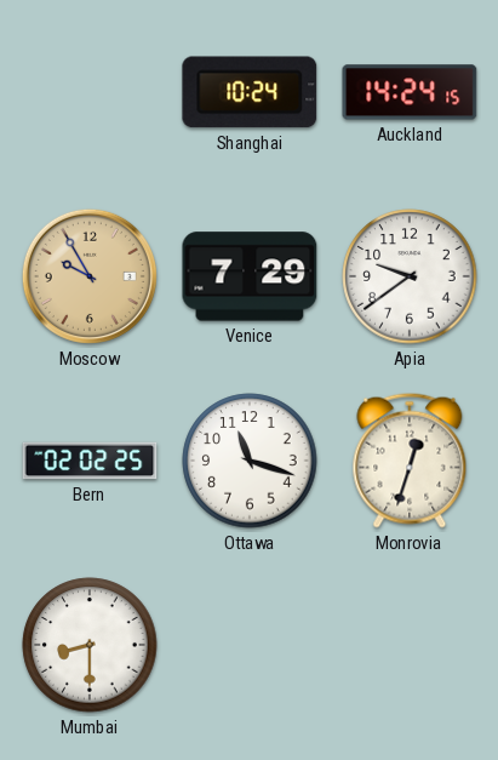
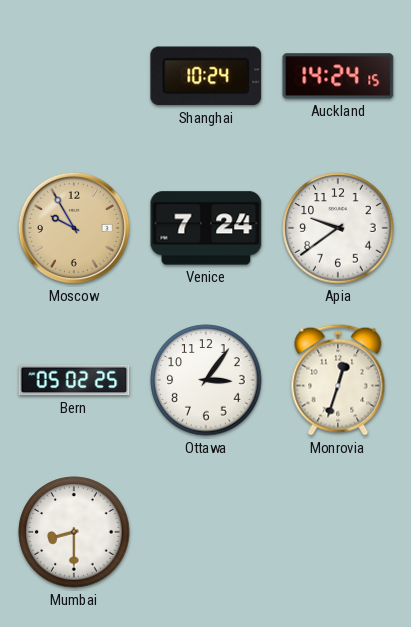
Venice: 7:29 -> 7:24 (206, 228)
Bern: 02:02 -> 05:02 (74, 380)
Ottawa: 11:18 -> 3:06 (206, 380)
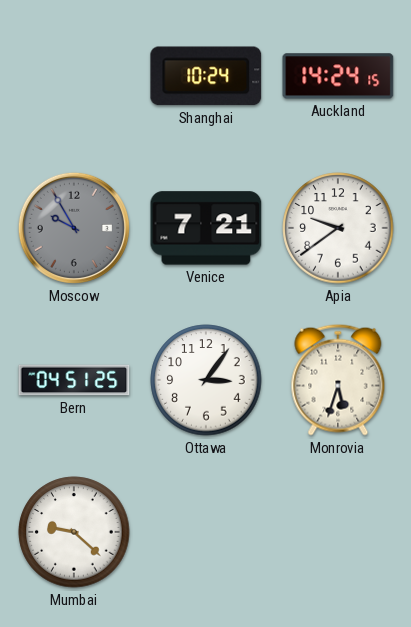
Moscow dial: champagne -> grey (74, 228)
Venice: 7:24 -> 7:21 (206, 228)
Bern: 05:02 -> 04:51 (74, 380)
Monrovia: 12:33 -> 5:33 (338, 380)
Mumbai: 8:30 -> 9:22 (74, 532)
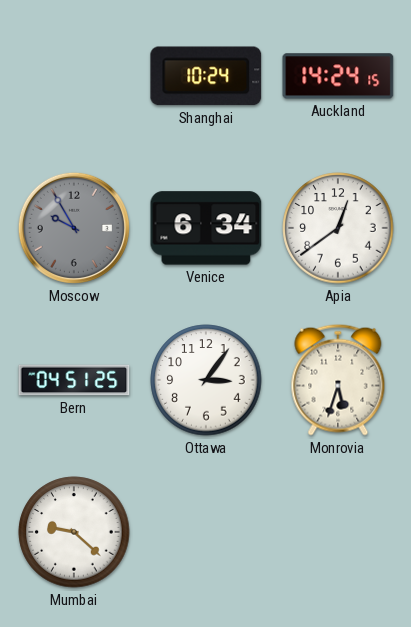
Venice: 7:21 -> 6:34 (206, 228)
Apia: 9:39 -> 12:39 (338, 228)
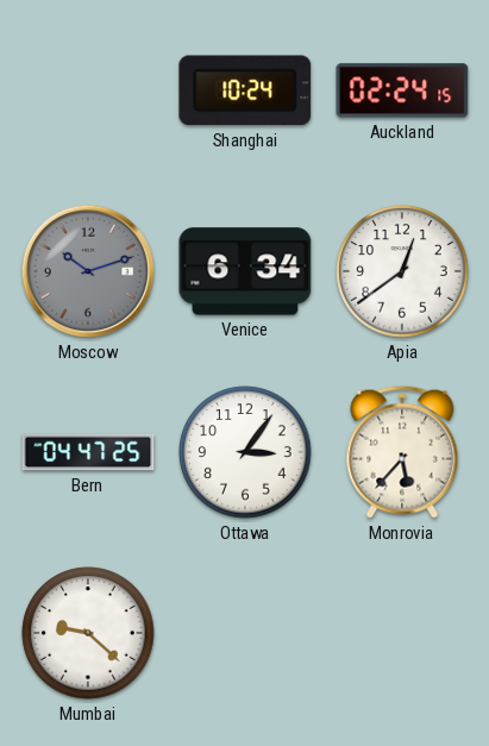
Auckland: 14:24 -> 02:24 (402, 90)
Moscow: 9:55 -> 10:12 (88, 271)
Bern: 04:51 -> 04:47 (88, 452)
Monrovia: 5:33 -> 5:37 (402, 452)
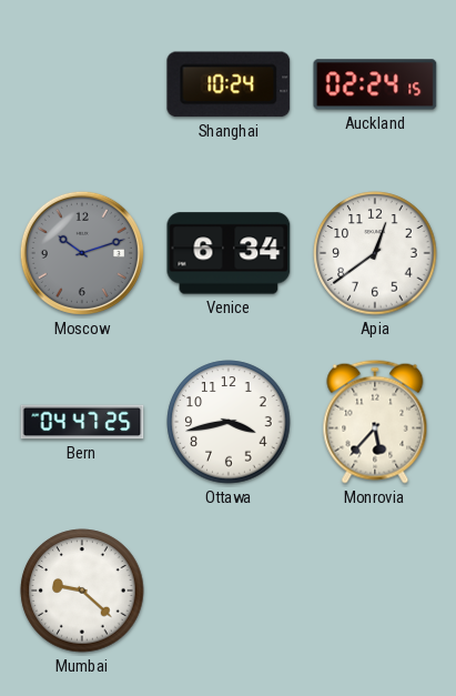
Ottawa: 3:06 -> 3:43 (229, 422)
